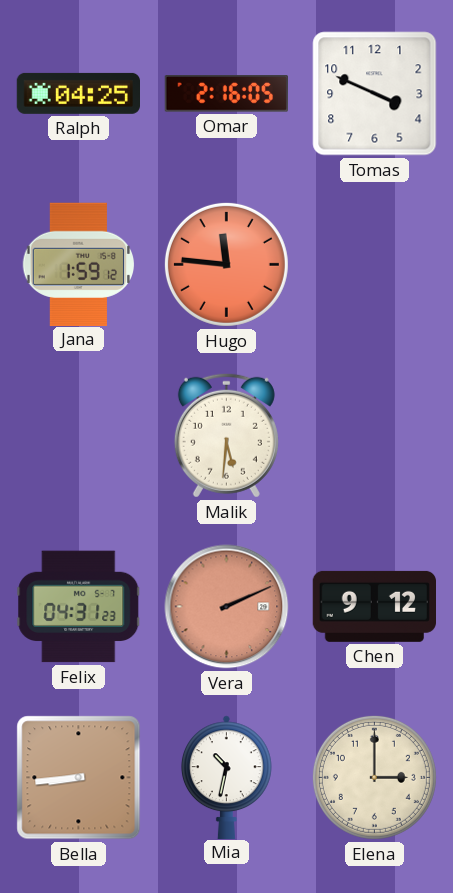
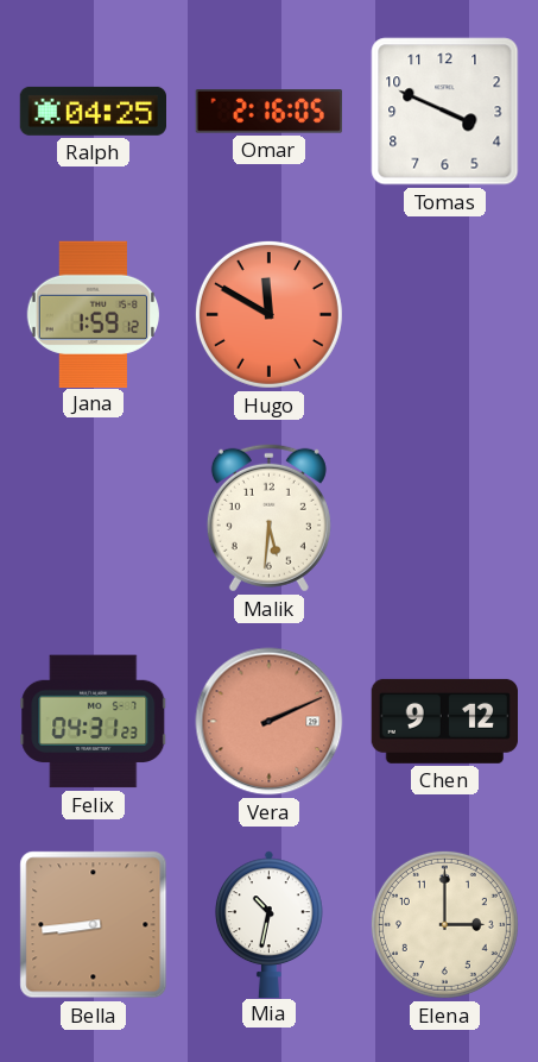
Hugo: 11:46 -> 11:50 (268, 314)
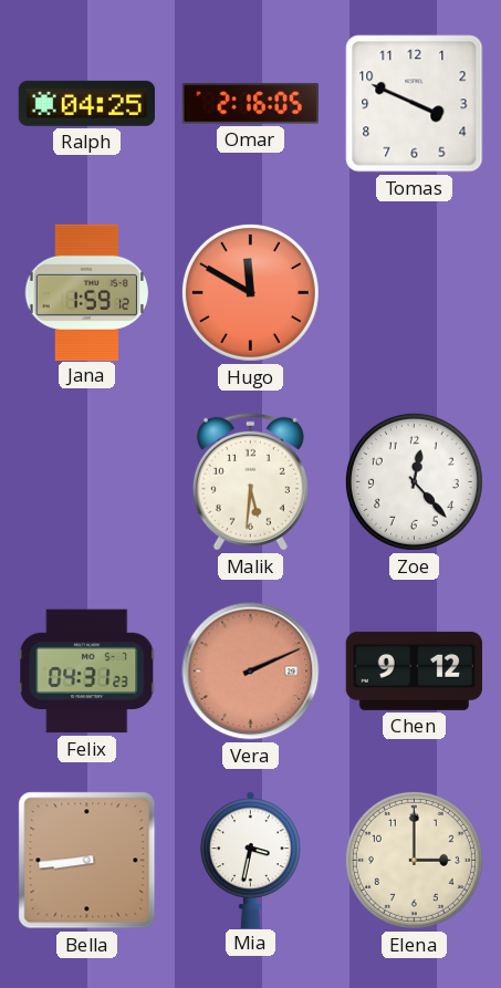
Zoe: none -> 12:23 (414, 481)
Mia: 10:32 -> 3:32 (250, 860)
